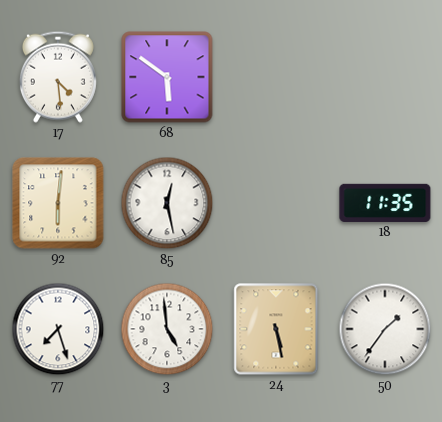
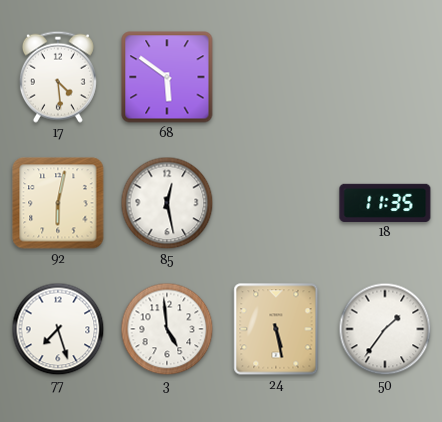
92: 6:01 -> 6:02 (58, 203)
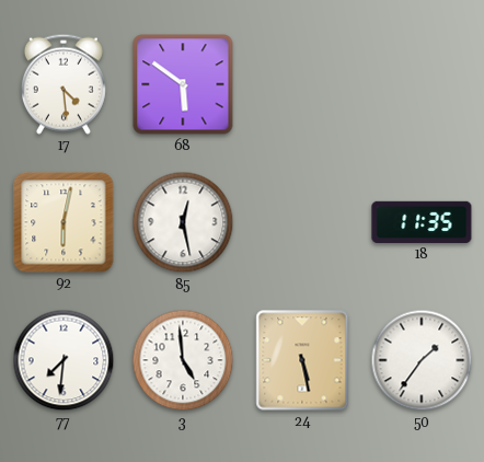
77: 7:27 -> 7:31 (64, 360)
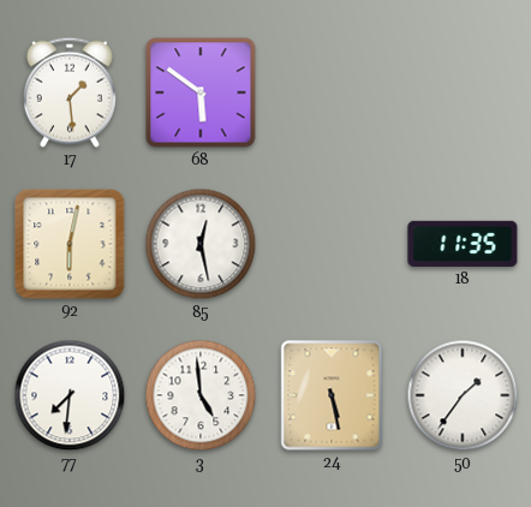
17: 4:29 -> 1:29 (70, 93)
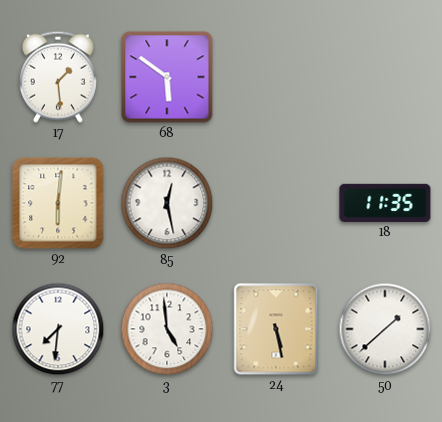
92: 6:02 -> 6:01 (58, 203)
50: 1:36 -> 1:38 (385, 329)
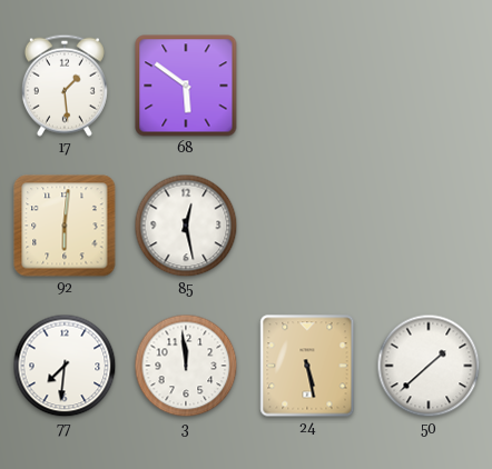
18: 11:35 -> none (385, 203)
3: 4:59 -> 11:59 (186, 366)
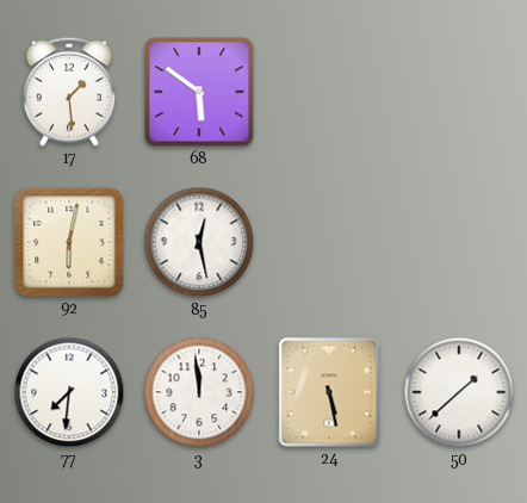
92: 6:01 -> 6:02 (69, 242)
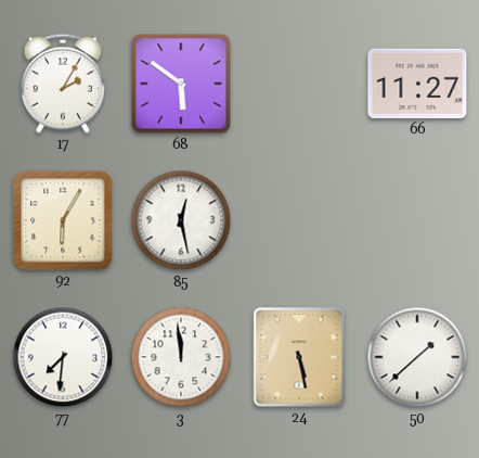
17: 1:29 -> 2:05 (63, 84)
66: none -> 11:27 (417, 84)
92: 6:02 -> 6:05 (63, 220)
